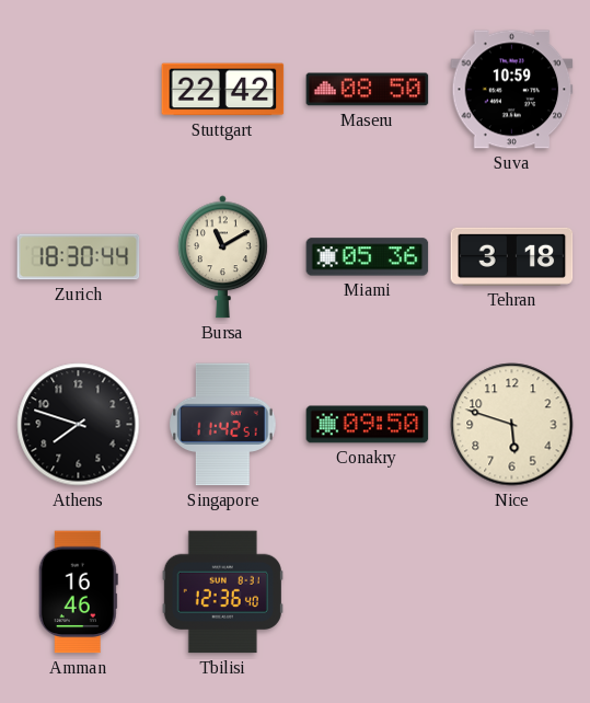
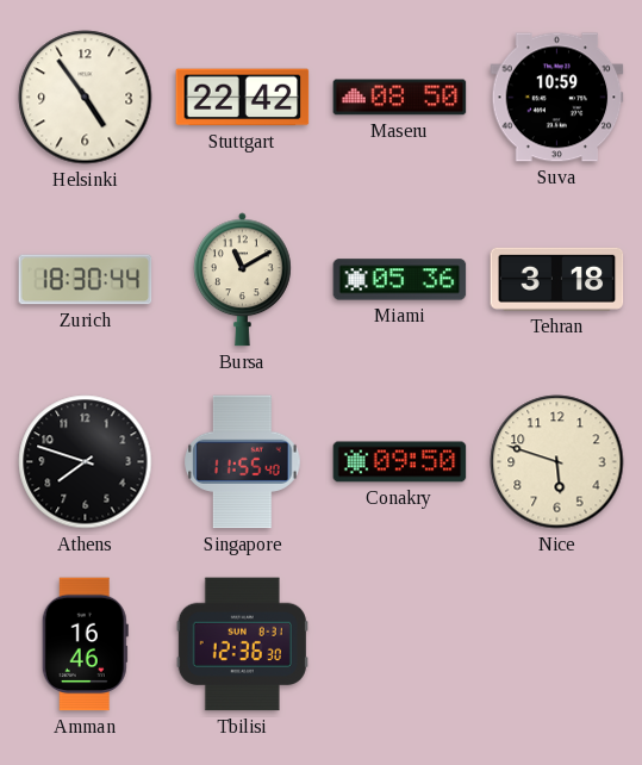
Helsinki: none -> 4:54 (86, 98)
Singapore: 11:42 -> 11:55 (243, 462)
Tbilisi: 12:36:40 -> 12:36:30 (242, 645)
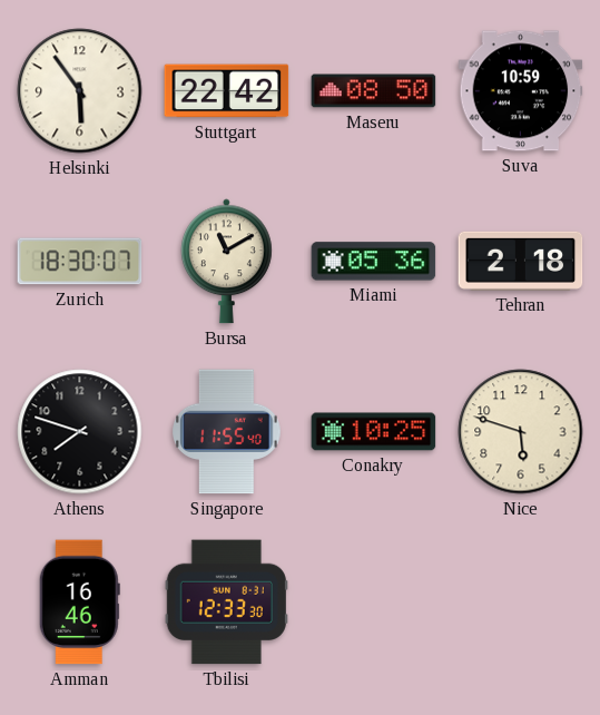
Helsinki: 4:54 -> 5:54 (80, 91)
Zurich: 18:30:44 -> 18:30:07 (80, 262)
Tehran: 3:18 -> 2:18 (521, 261)
Conakry: 09:50 -> 10:25 (374, 432)
Tbilisi: 12:36 -> 12:33 (226, 603)
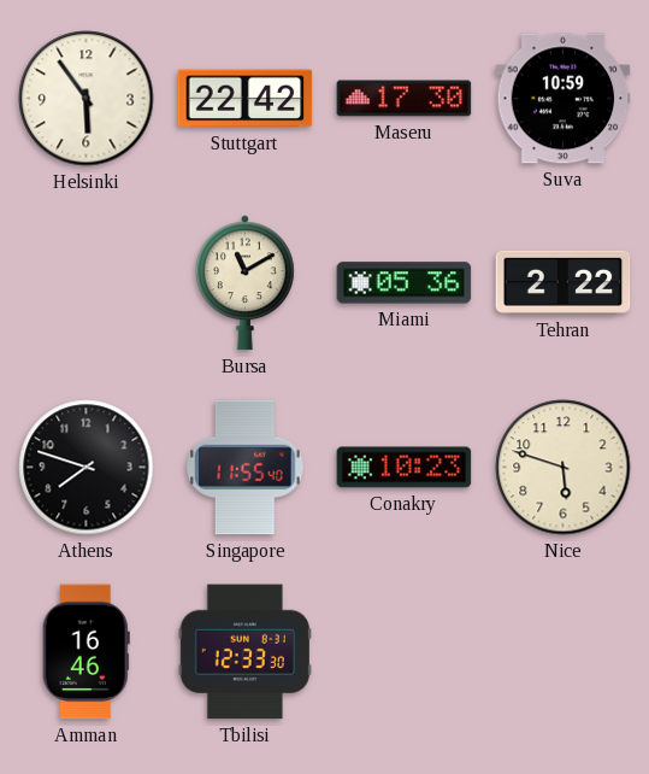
Maseru: 08:50 -> 17:30 (405, 99)
Zurich: 18:30 -> none (80, 262)
Tehran: 2:18 -> 2:22 (564, 282)
Conakry: 10:25 -> 10:23 (405, 468)
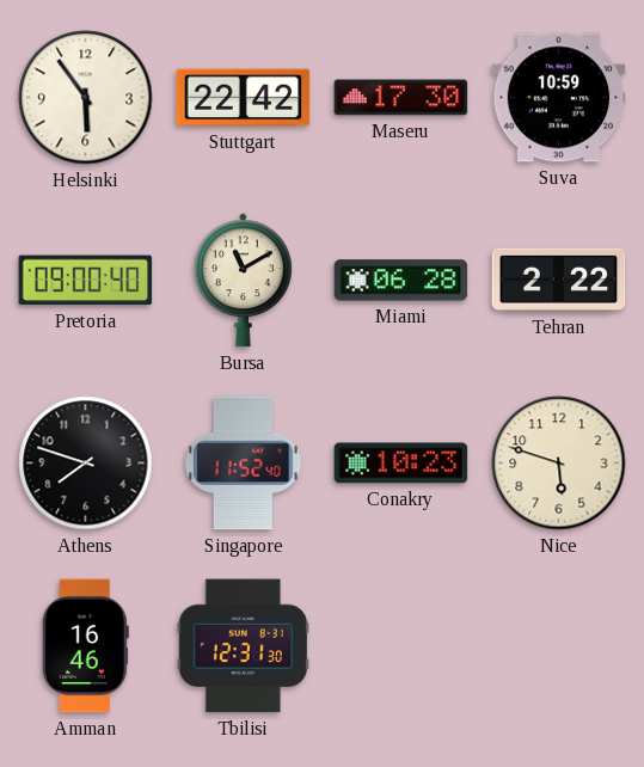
Pretoria: none -> 09:00 (86, 281)
Miami: 05:36 -> 06:28 (401, 281)
Singapore: 11:55 -> 11:52 (244, 464)
Tbilisi: 12:33 -> 12:31 (243, 646)
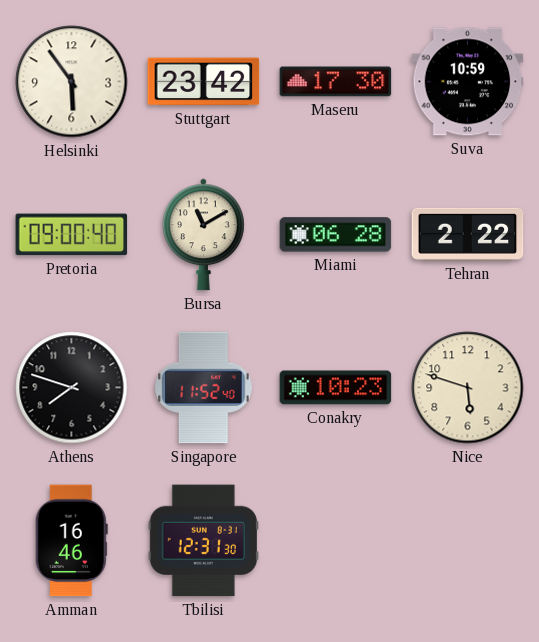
Stuttgart: 22:42 -> 23:42 (204, 82)
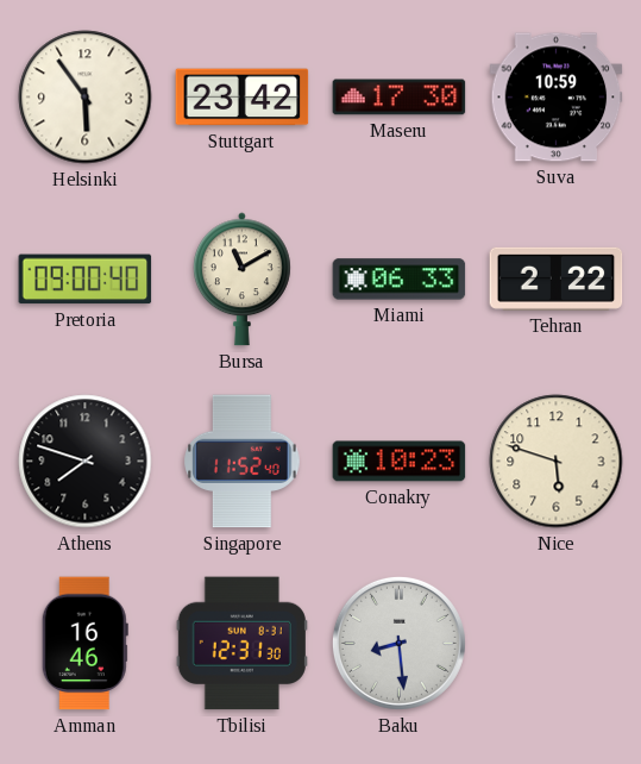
Miami: 06:28 -> 06:33 (400, 280)
Baku: none -> 8:29 (398, 643)
